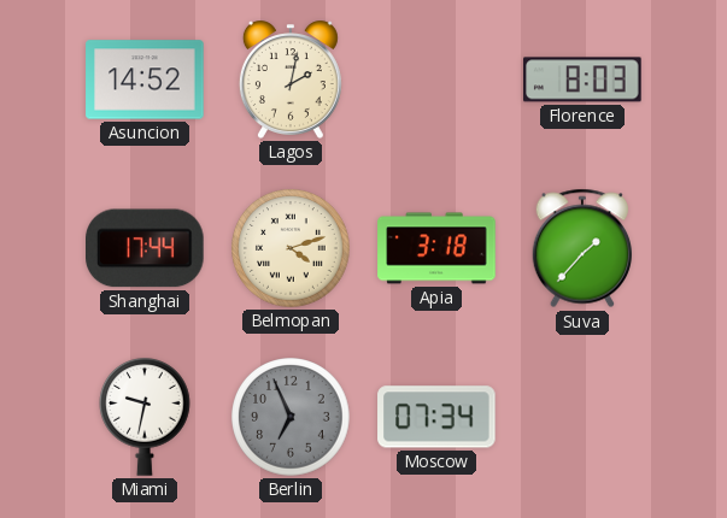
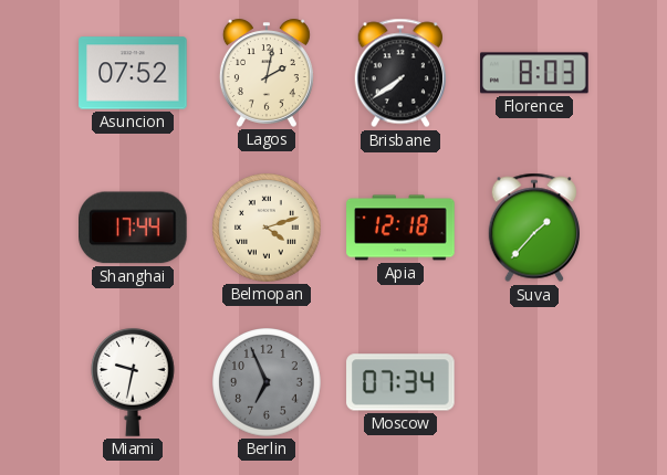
Asuncion: 14:52 -> 07:52 (133, 73)
Brisbane: none -> 7:39 (399, 73)
Apia: 3:18 -> 12:18 (400, 228)
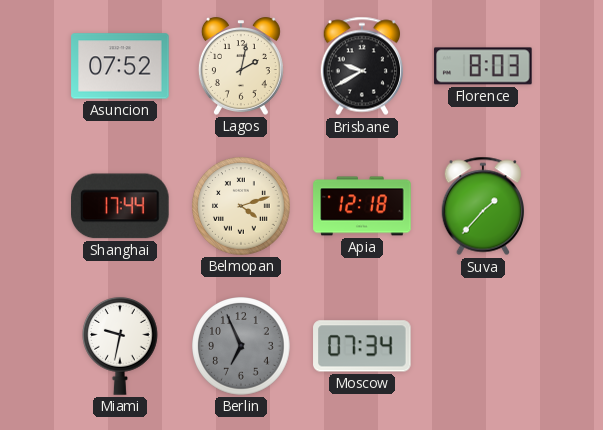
Brisbane: 7:39 -> 9:40 (361, 66)
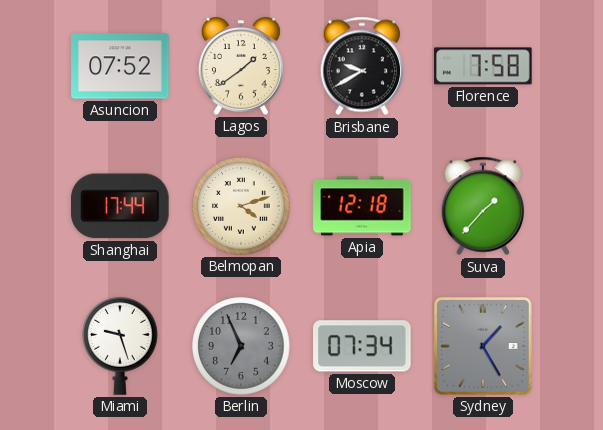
Lagos: 2:02 -> 1:39 (241, 66)
Florence: 8:03 -> 7:58 (483, 66)
Miami: 9:32 -> 9:27 (121, 346)
Sydney: none -> 1:25 (484, 347)
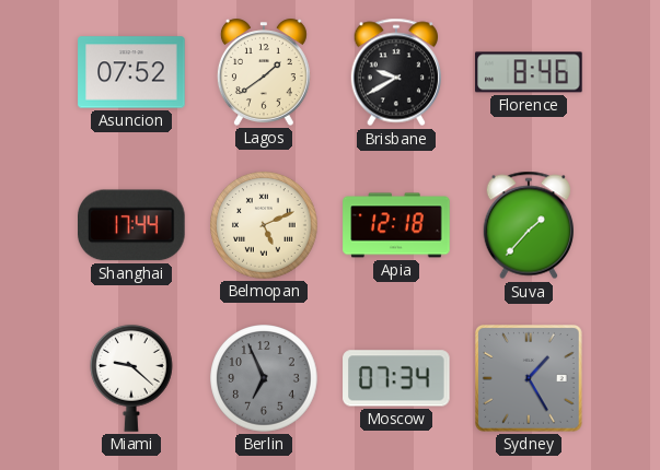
Florence: 7:58 -> 8:46 (529, 72)
Belmopan: 4:12 -> 5:11 (264, 225)
Miami: 9:27 -> 9:22 (132, 378)
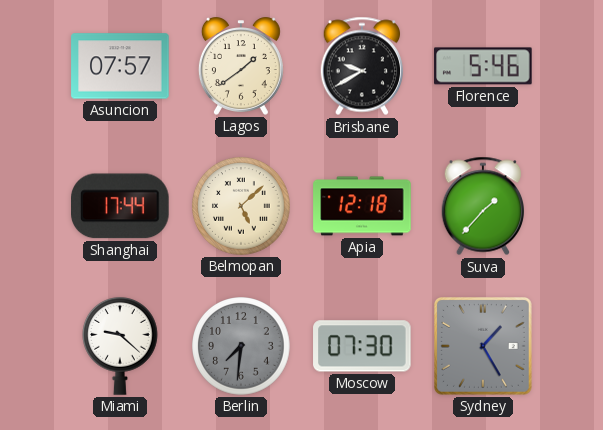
Asuncion: 07:52 -> 07:57 (120, 66)
Florence: 8:46 -> 5:46 (483, 66)
Belmopan: 5:11 -> 5:08 (241, 206)
Berlin: 6:56 -> 7:31 (241, 346)
Moscow: 07:34 -> 07:30 (362, 346)
